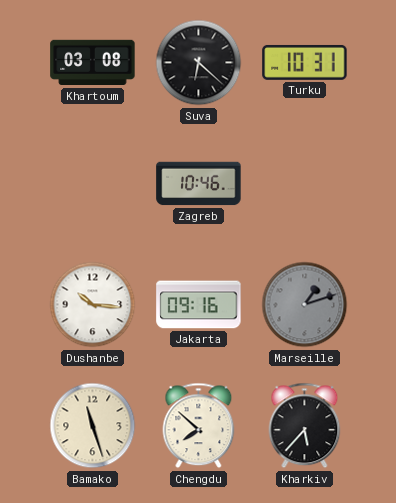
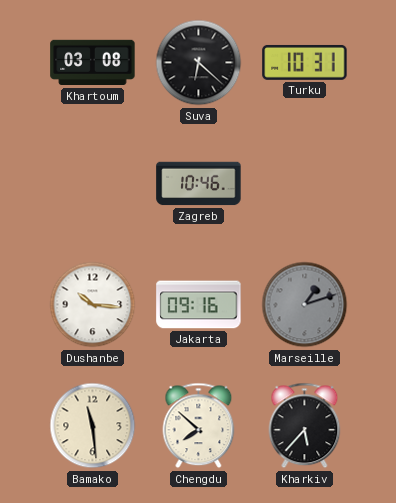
Bamako: 11:27 -> 11:29 (93, 426)
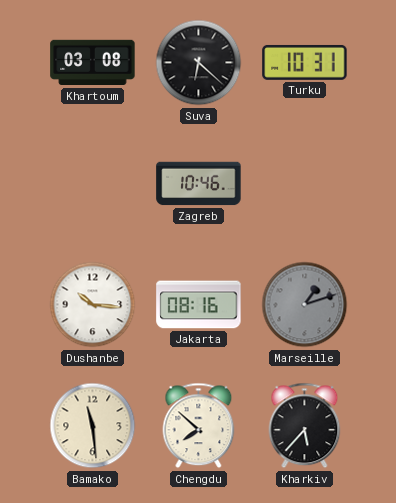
Jakarta: 09:16 -> 08:16 (199, 305)
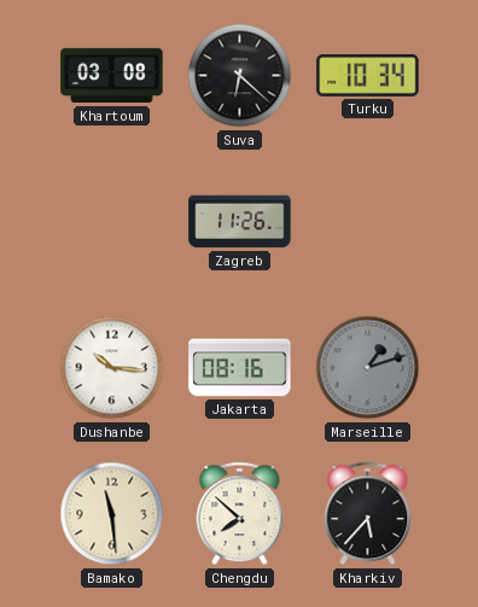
Turku: 10:31 -> 10:34 (368, 75)
Zagreb: 10:46 -> 11:26 (240, 222)
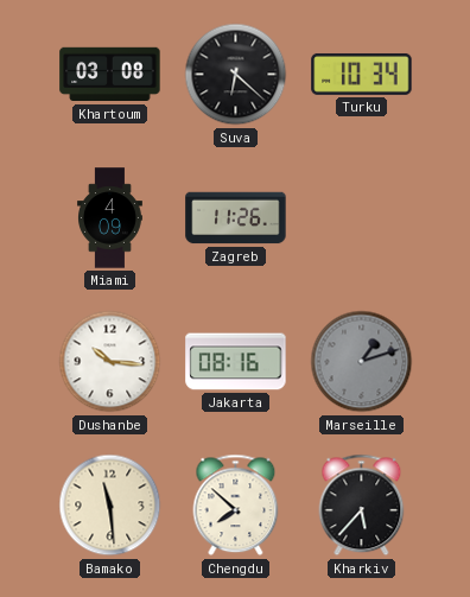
Miami: none -> 4:09 (110, 218)
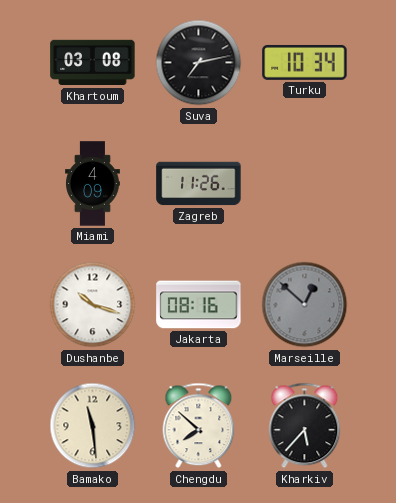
Suva: 6:22 -> 7:13 (199, 63)
Dushanbe: 10:16 -> 10:18 (93, 305)
Marseille: 1:12 -> 12:52 (305, 305)
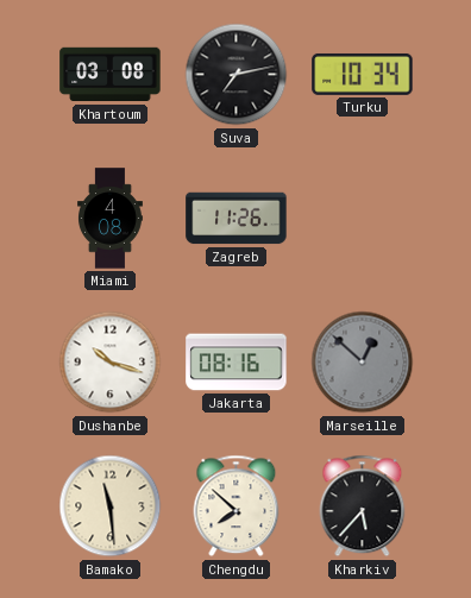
Miami: 4:09 -> 4:08 (111, 219)
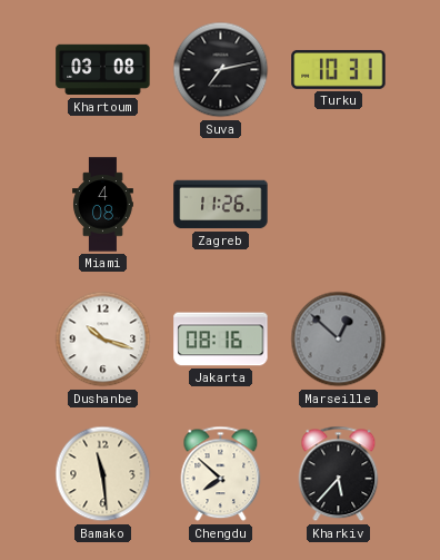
Turku: 10:34 -> 10:31 (339, 69)
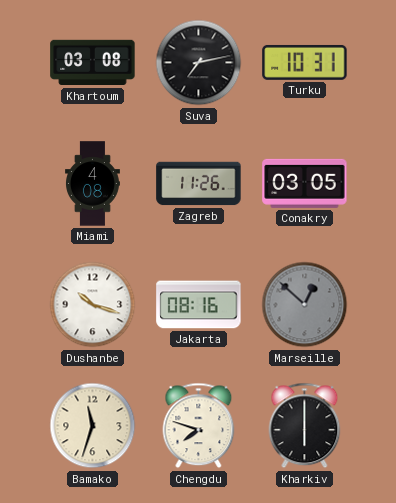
Conakry: none -> 03:05 (305, 183)
Bamako: 11:29 -> 11:33 (93, 426)
Chengdu: 7:52 -> 7:48 (199, 426)
Kharkiv: 5:37 -> 6:00 (305, 426)
